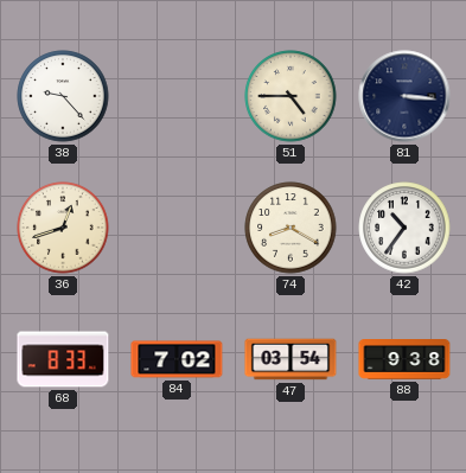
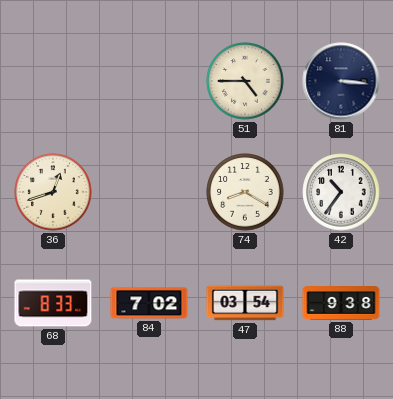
38: 9:23 -> none (63, 96)
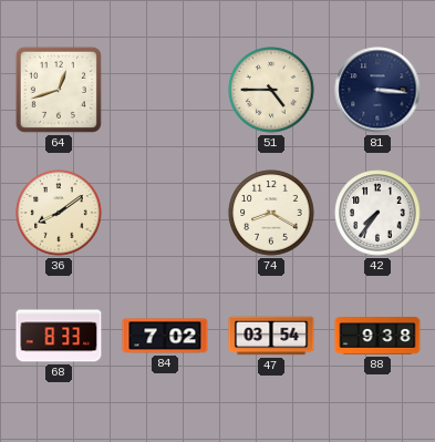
64: none -> 12:42 (59, 90)
36: 12:42 -> 8:09 (59, 213)
42: 10:36 -> 7:36 (377, 213)
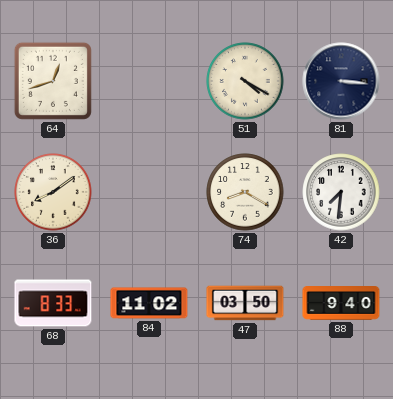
51: 4:45 -> 4:20 (245, 81)
42: 7:36 -> 7:31 (341, 192)
84: 7:02 -> 11:02 (149, 303)
47: 03:54 -> 03:50 (245, 303)
88: 9:38 -> 9:40 (341, 304)
